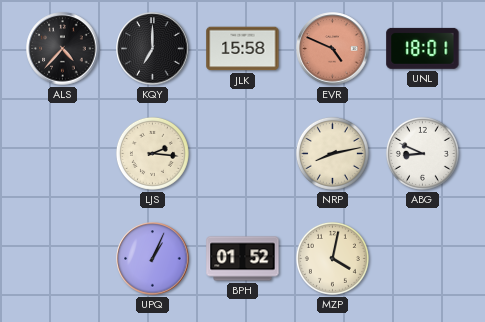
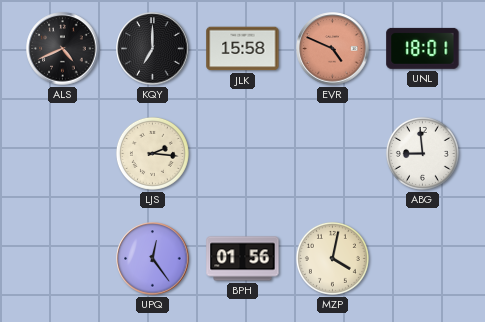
ALS: 4:37 -> 4:41 (63, 49)
NRP: 8:13 -> none (332, 153)
ABG: 8:49 -> 8:59 (422, 153)
UPQ: 1:04 -> 12:24 (153, 259)
BPH: 01:52 -> 01:56 (243, 259)
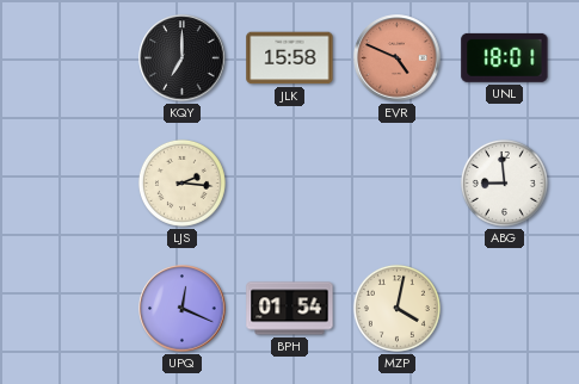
ALS: 4:41 -> none (63, 49)
UPQ: 12:24 -> 12:19 (183, 309)
BPH: 01:56 -> 01:54 (290, 309)
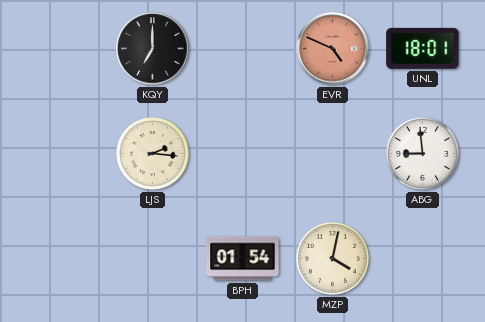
JLK: 15:58 -> none (290, 58)
UPQ: 12:19 -> none (183, 309)
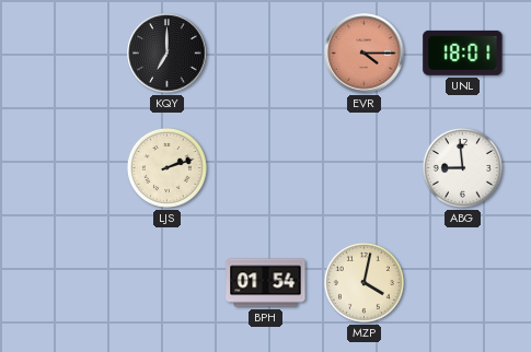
EVR: 4:49 -> 4:15 (365, 54)
LJS: 2:16 -> 2:12 (166, 167)
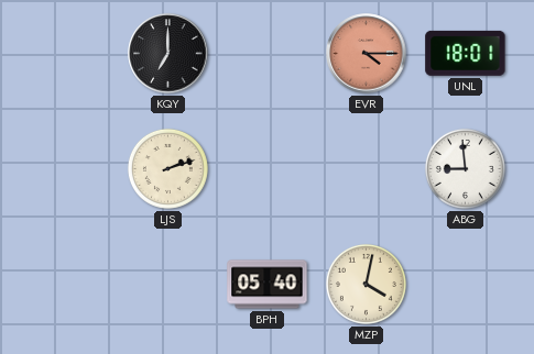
BPH: 01:54 -> 05:40 (268, 285)
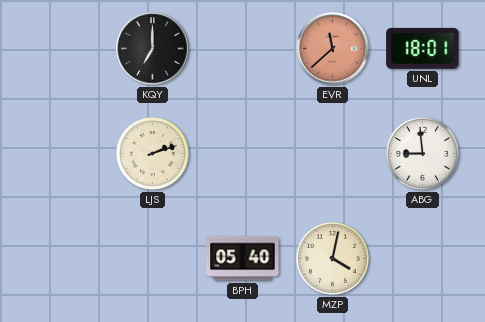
EVR: 4:15 -> 11:38 (333, 49)
